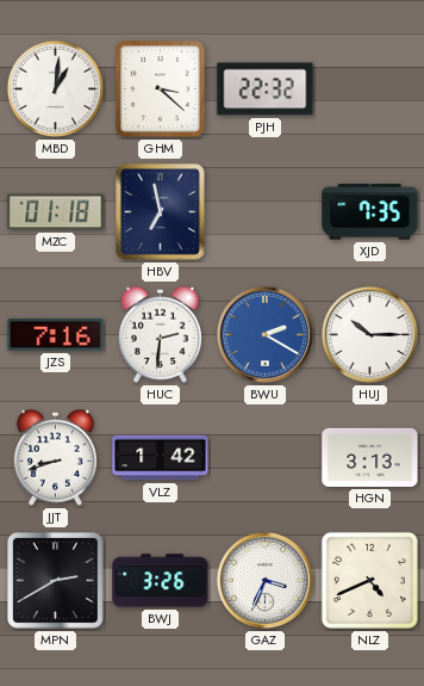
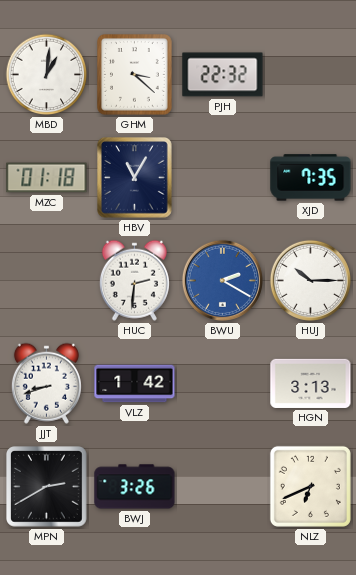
HBV: 6:58 -> 11:05 (135, 178)
JZS: 7:16 -> none (56, 334)
GAZ: 3:34 -> none (264, 580)
NLZ: 4:41 -> 6:41 (310, 486)
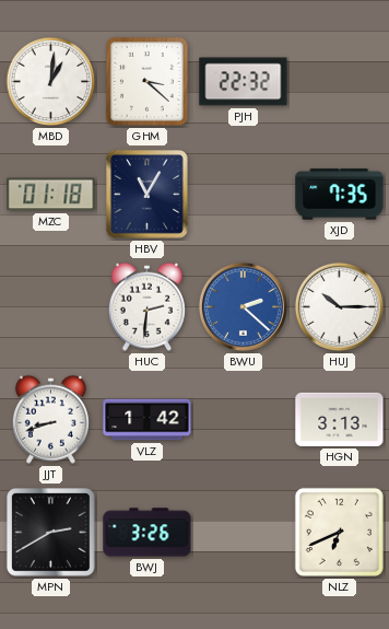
BWU: 2:20 -> 2:22 (243, 306)
